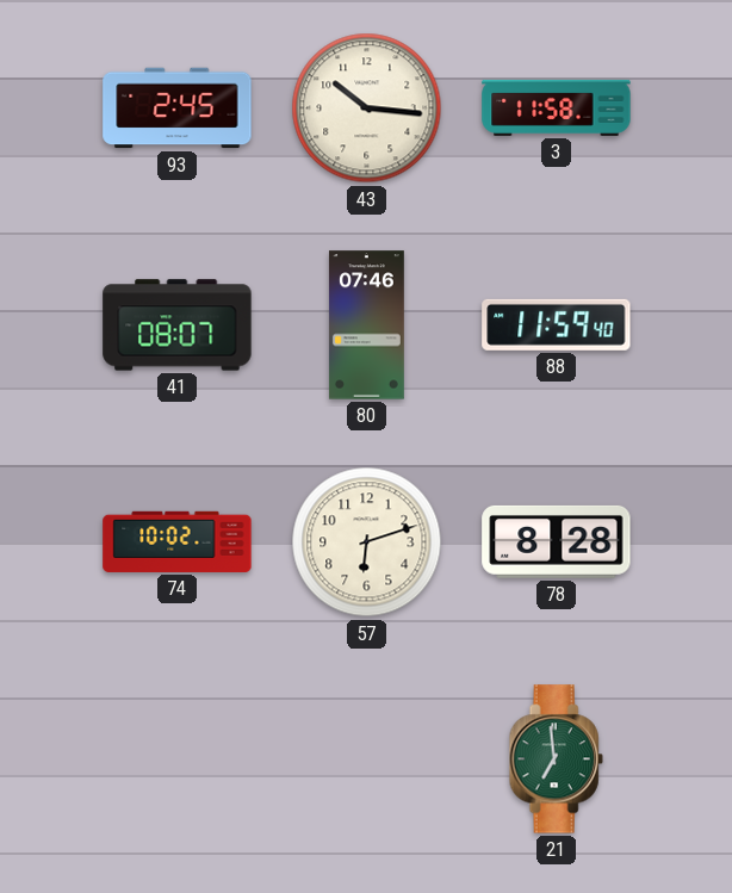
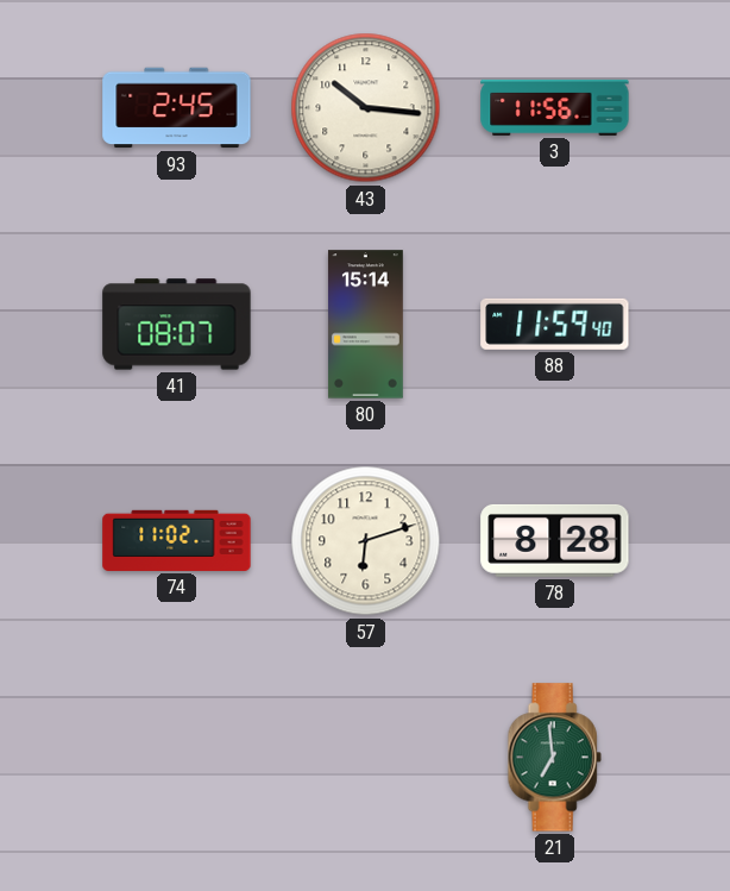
3: 11:58 -> 11:56 (555, 107)
80: 07:46 -> 15:14 (365, 325)
74: 10:02 -> 11:02 (177, 540)
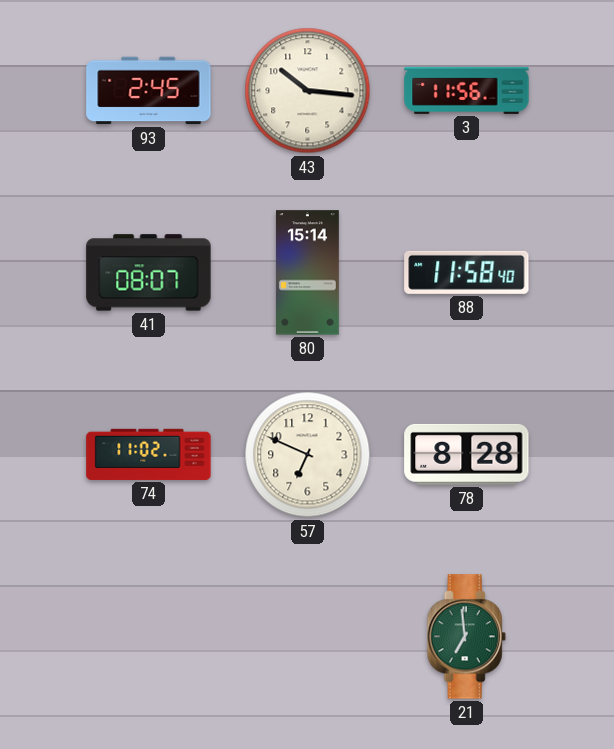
88: 11:59 -> 11:58 (467, 272)
57: 6:12 -> 6:49 (308, 455)
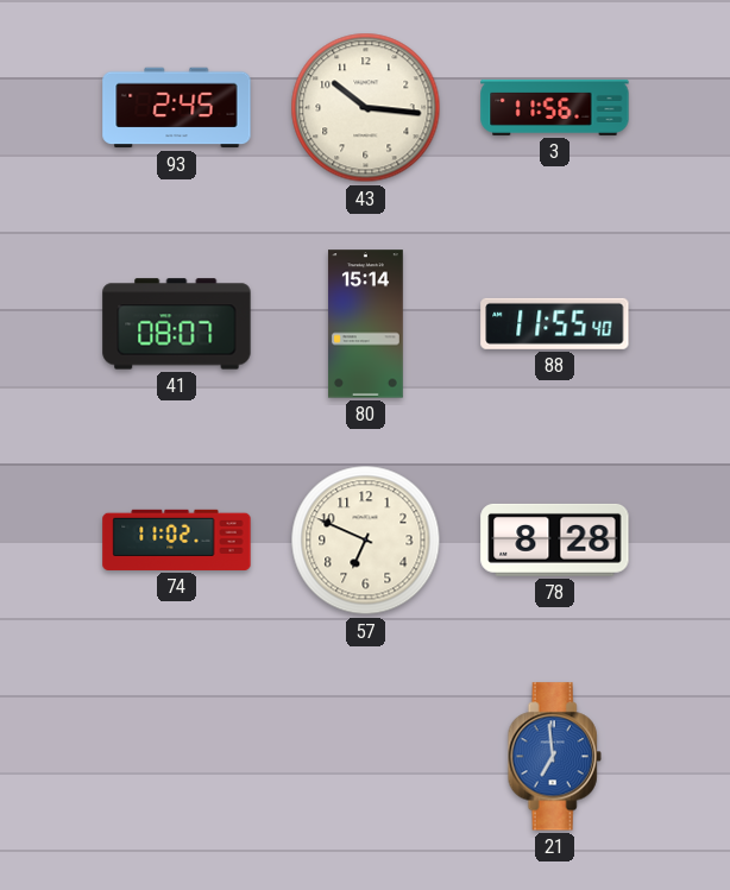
88: 11:58 -> 11:55 (555, 323)
21 dial: green -> blue (554, 757)
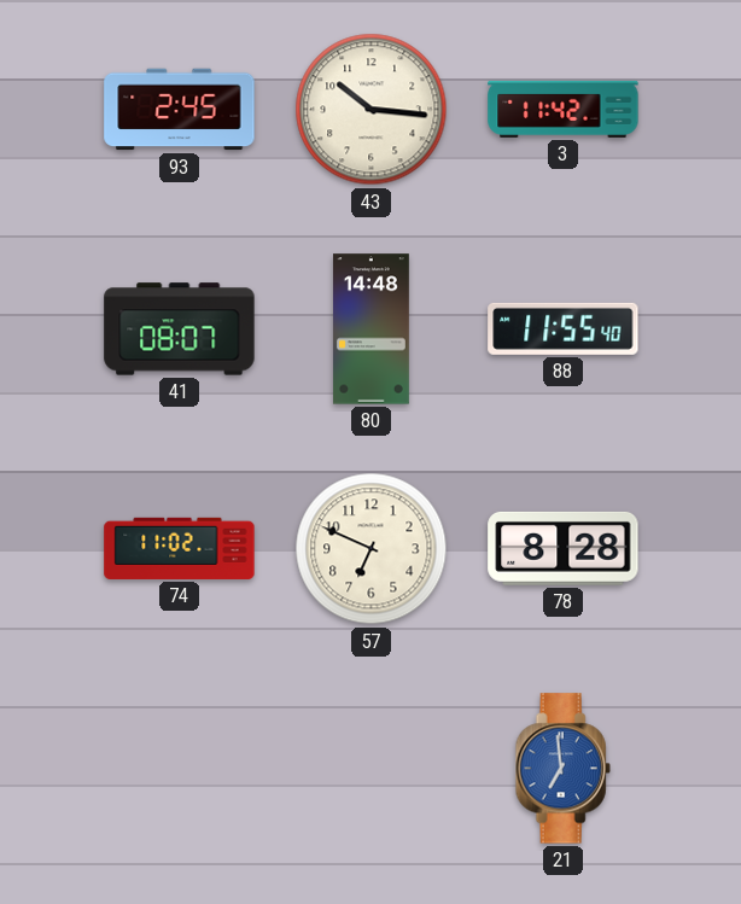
3: 11:56 -> 11:42 (564, 109)
80: 15:14 -> 14:48 (370, 329)
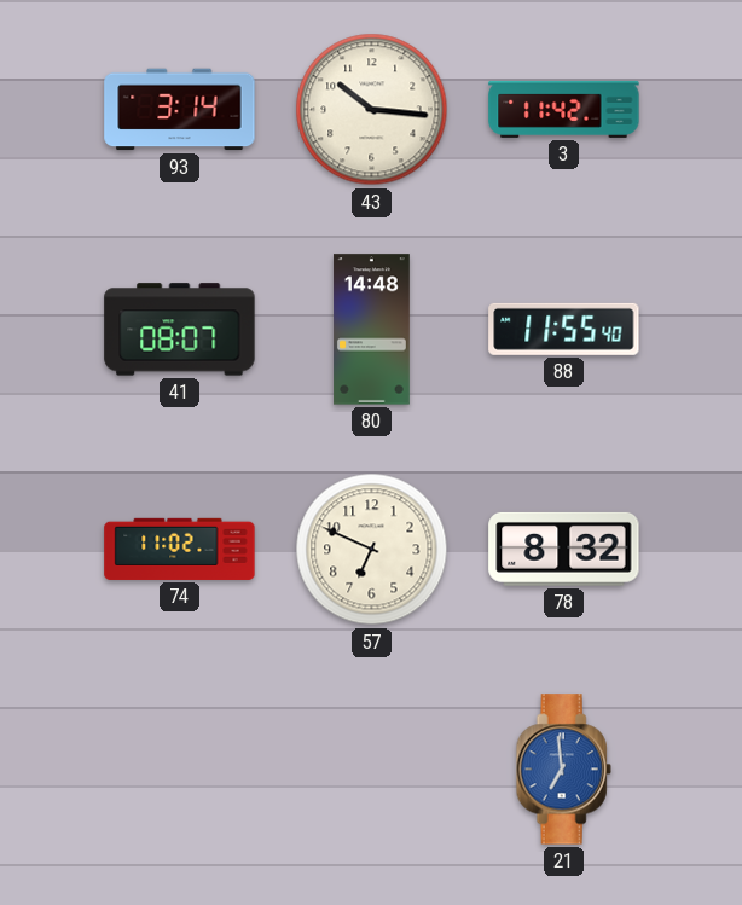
93: 2:45 -> 3:14 (180, 110)
78: 8:28 -> 8:32 (564, 549)
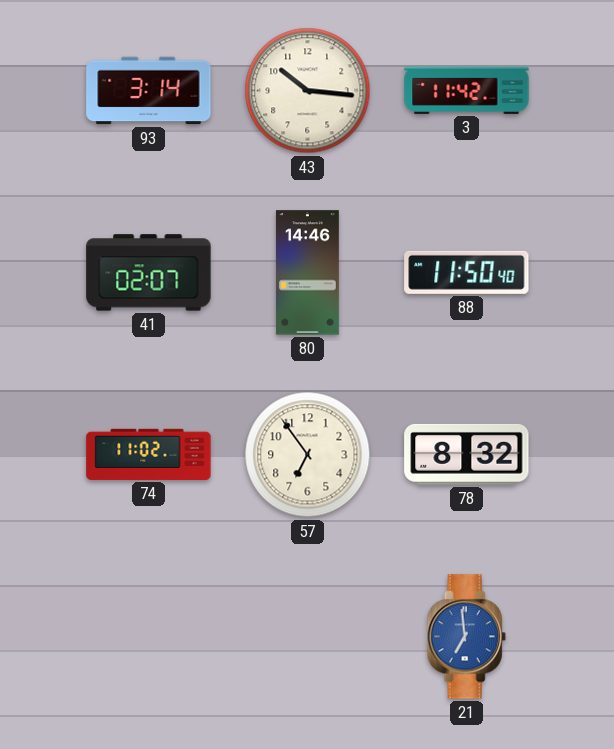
41: 08:07 -> 02:07 (149, 273)
80: 14:48 -> 14:46 (307, 273)
88: 11:55 -> 11:50 (467, 272)
57: 6:49 -> 6:54 (308, 455)
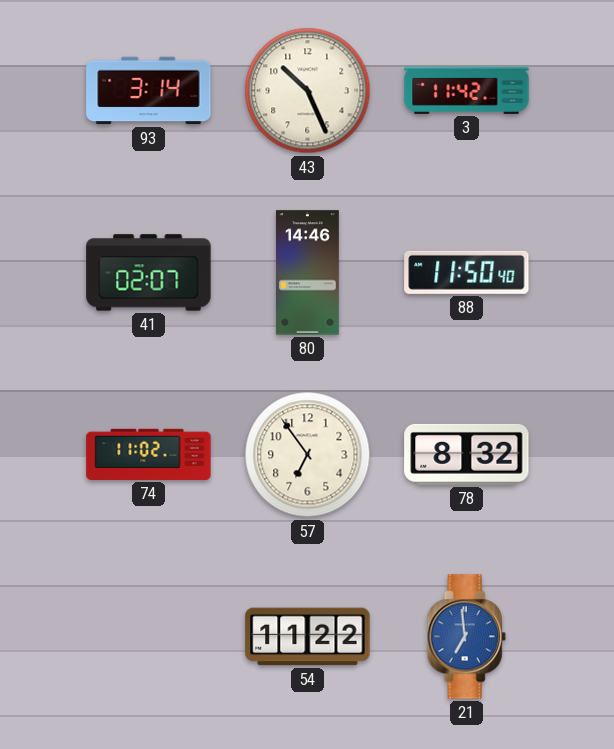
43: 10:16 -> 10:26 (308, 91)
54: none -> 11:22 (308, 637)
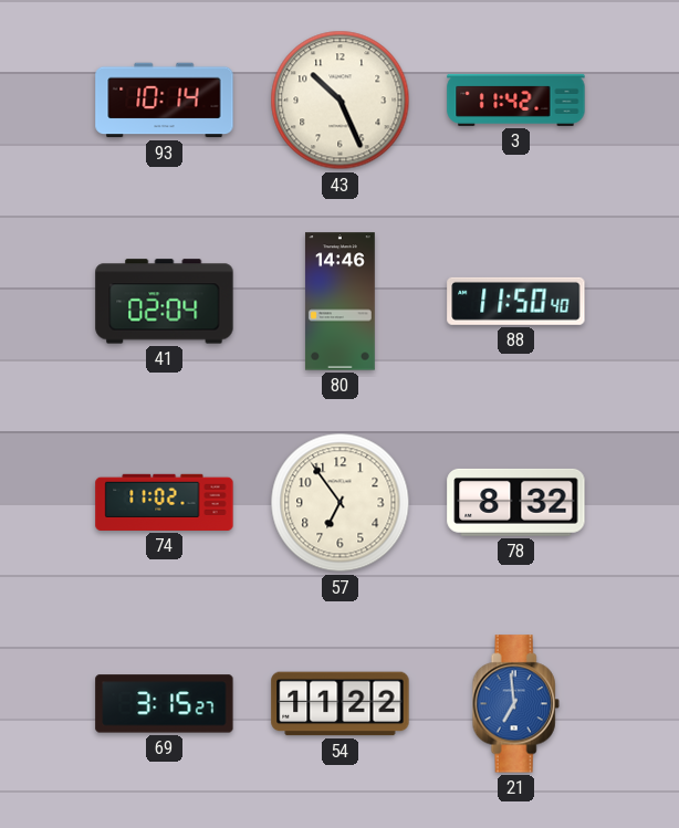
93: 3:14 -> 10:14 (165, 101)
41: 02:07 -> 02:04 (165, 302)
69: none -> 3:15 (165, 704)
